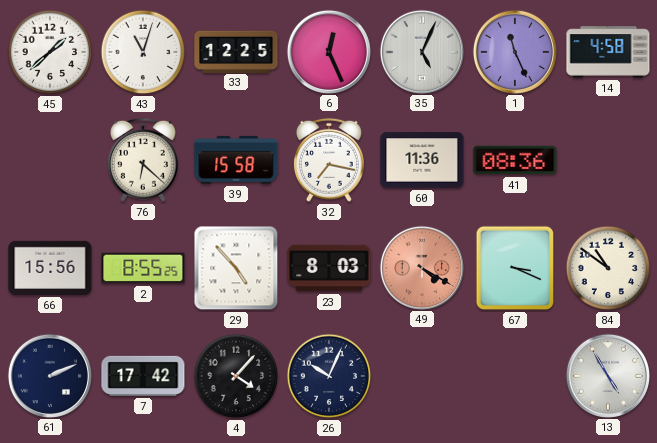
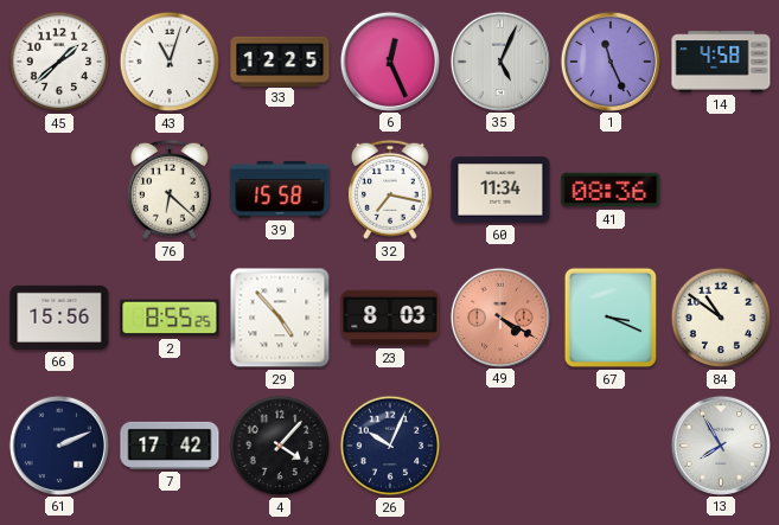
60: 11:36 -> 11:34 (500, 190)
13: 4:55 -> 7:55 (720, 444)
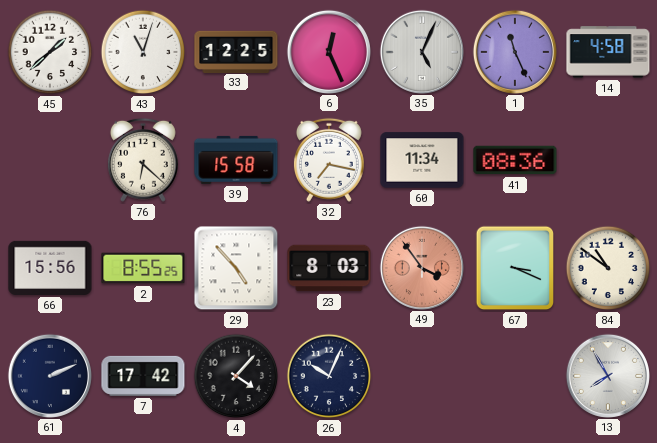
49: 4:20 -> 3:54 (421, 267)
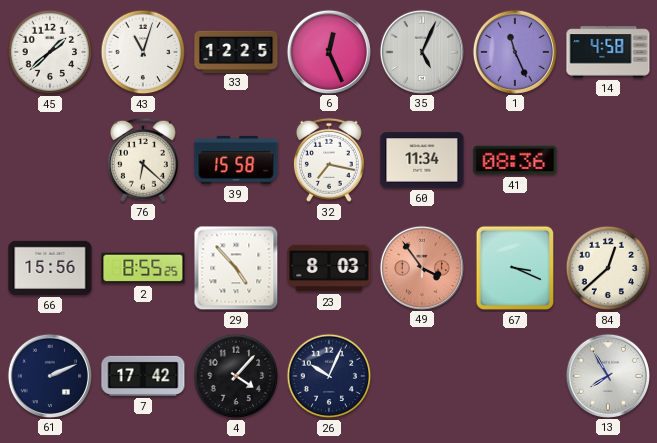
84: 10:51 -> 12:38 (608, 268)
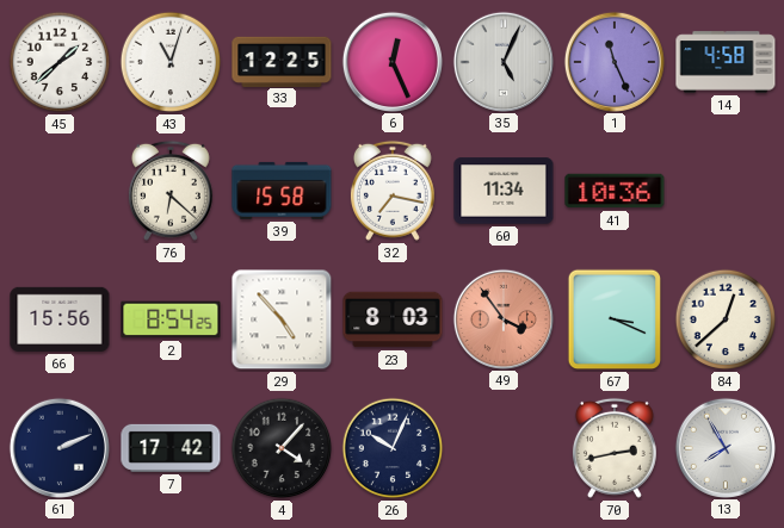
41: 08:36 -> 10:36 (615, 191)
2: 8:55 -> 8:54 (171, 319)
70: none -> 2:43 (615, 448)
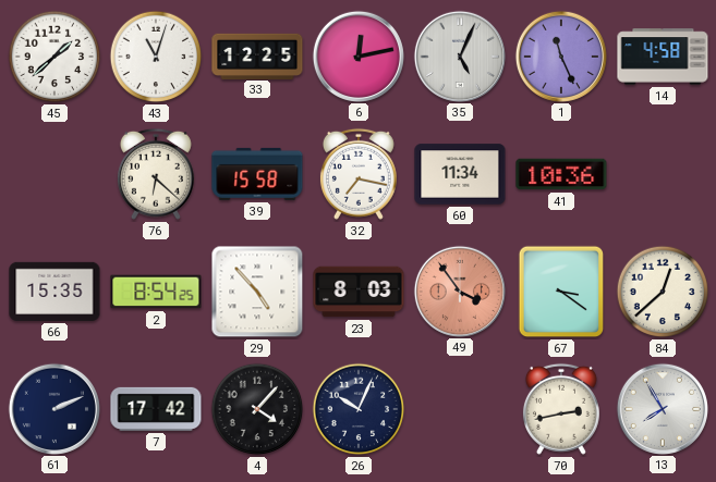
6: 12:26 -> 12:13 (357, 55)
66: 15:56 -> 15:35 (54, 292)
67: 3:19 -> 3:21 (561, 292)
